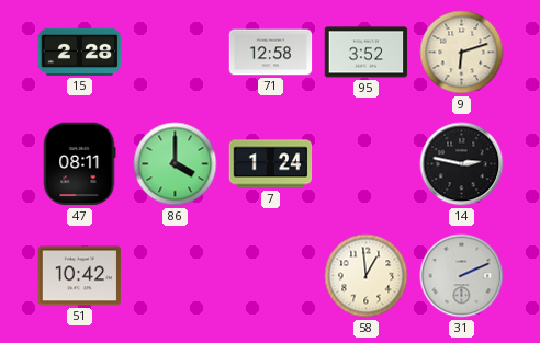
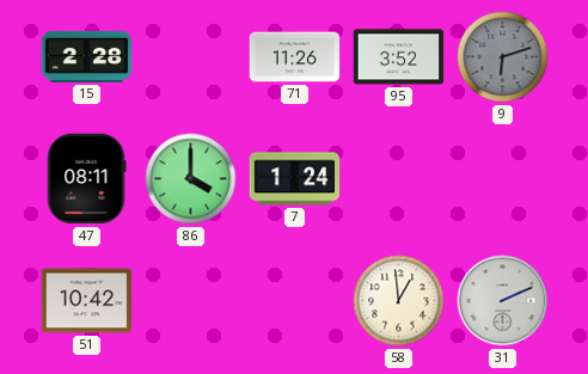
71: 12:58 -> 11:26 (295, 57)
9 dial: cream -> grey (503, 57)
14: 2:47 -> none (462, 164)
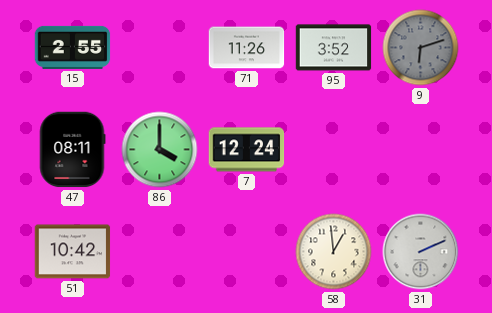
15: 2:28 -> 2:55 (73, 47)
7: 1:24 -> 12:24 (247, 150)
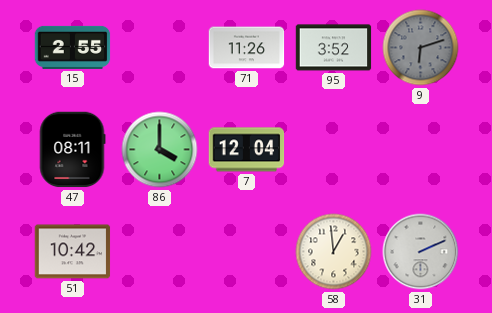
7: 12:24 -> 12:04 (247, 150)
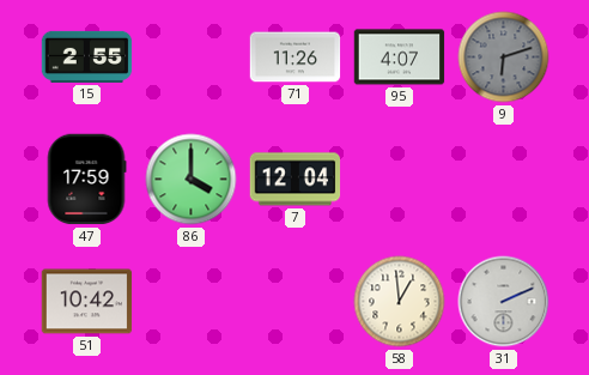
95: 3:52 -> 4:07 (400, 58)
47: 08:11 -> 17:59 (86, 180)
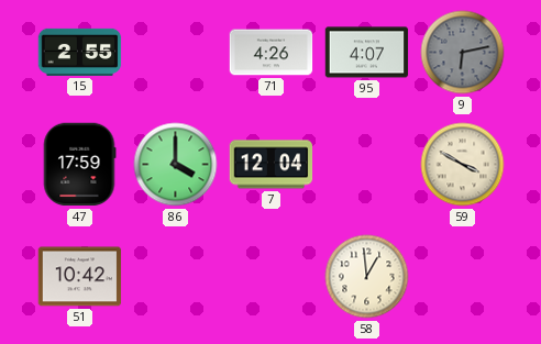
71: 11:26 -> 4:26 (272, 53)
9: 6:12 -> 6:13 (463, 53)
59: none -> 3:50 (463, 165)
31: 2:11 -> none (504, 302)
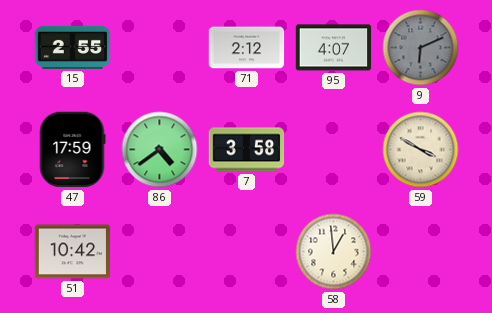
71: 4:26 -> 2:12 (247, 48)
9: 6:13 -> 6:11 (421, 48)
86: 4:00 -> 4:39 (160, 150)
7: 12:04 -> 3:58 (247, 150)
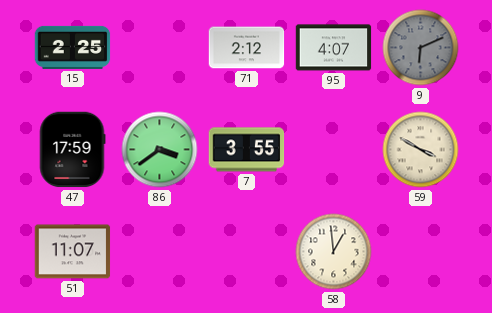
15: 2:55 -> 2:25 (73, 47)
86: 4:39 -> 3:39 (160, 150)
7: 3:58 -> 3:55 (247, 150)
51: 10:42 -> 11:07 (73, 252)
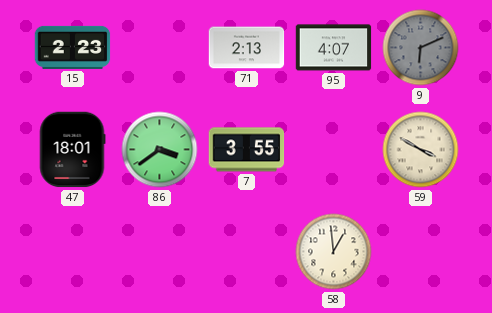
15: 2:25 -> 2:23 (73, 47)
71: 2:12 -> 2:13 (247, 48)
47: 17:59 -> 18:01 (72, 150)
51: 11:07 -> none (73, 252)
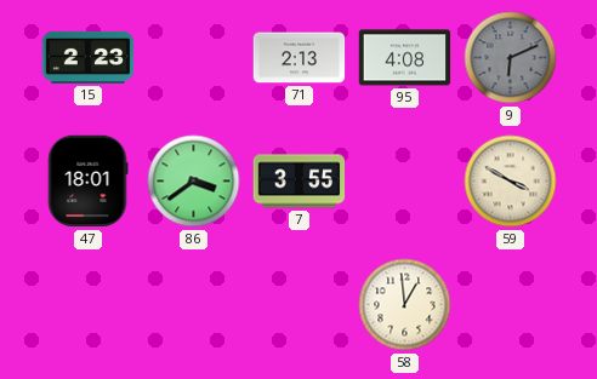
95: 4:07 -> 4:08 (405, 58)
